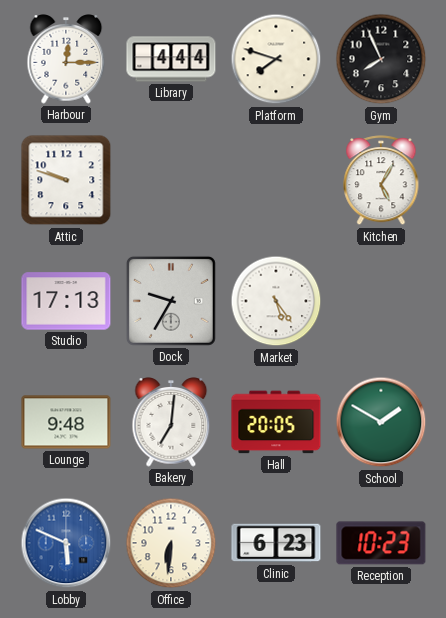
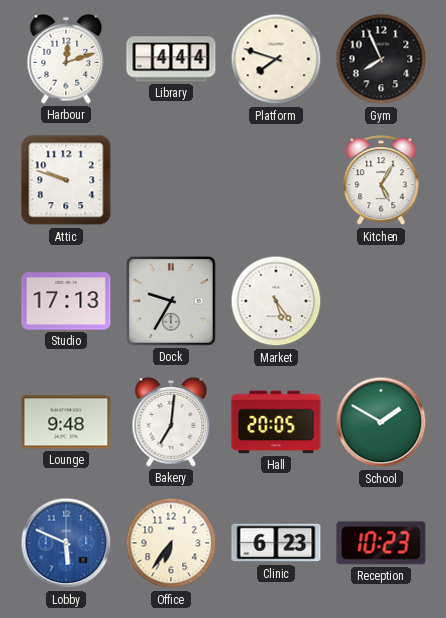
Harbour: 12:15 -> 12:12 (66, 59)
Office: 6:31 -> 6:36 (171, 543)
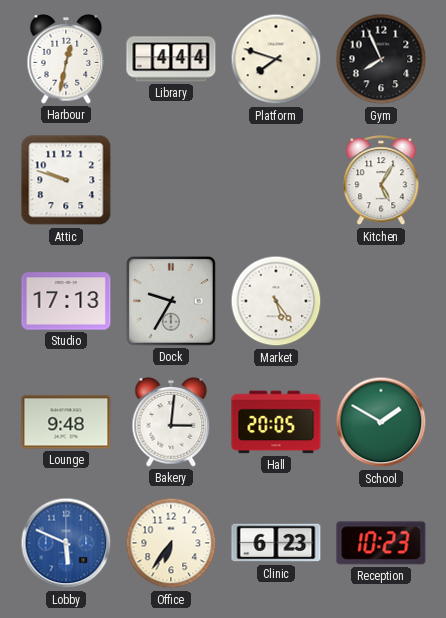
Harbour: 12:12 -> 12:32 (66, 59)
Bakery: 7:01 -> 3:01 (171, 422)
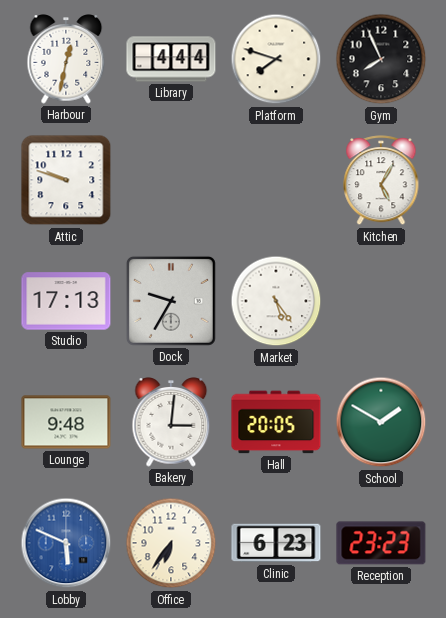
Reception: 10:23 -> 23:23 (381, 543)
